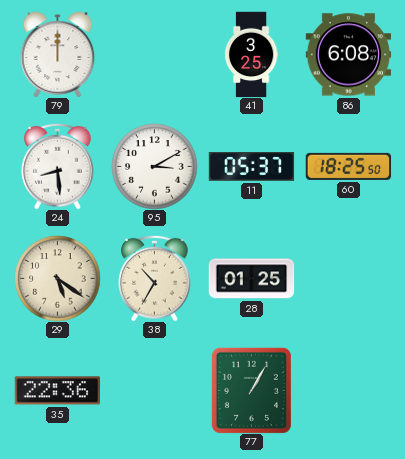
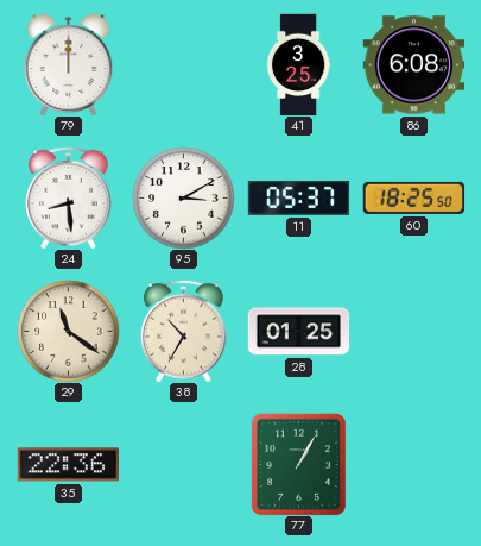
29: 5:21 -> 11:21 (68, 331)
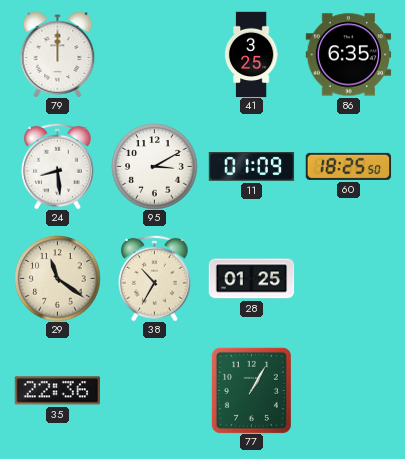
86: 6:08 -> 6:35 (348, 55)
11: 05:37 -> 01:09 (251, 167)
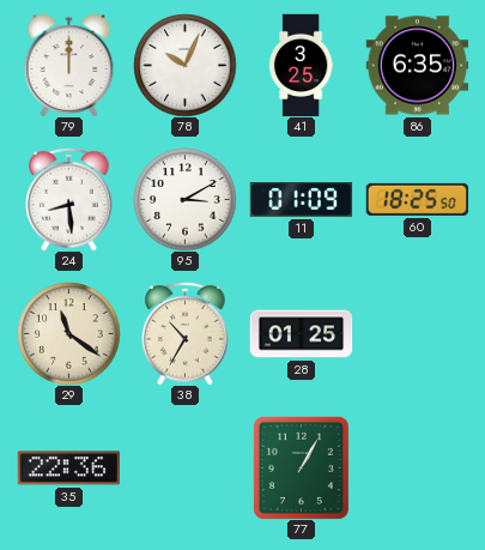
78: none -> 10:04 (184, 65)
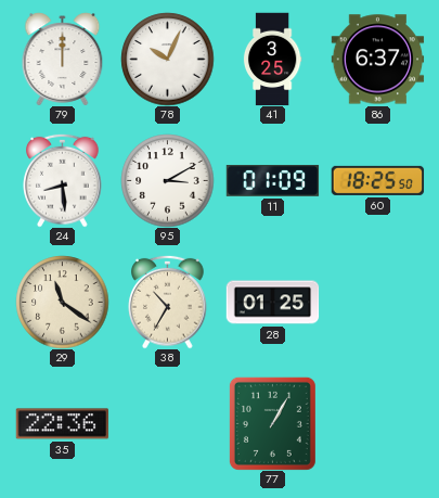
86: 6:35 -> 6:37 (377, 60)
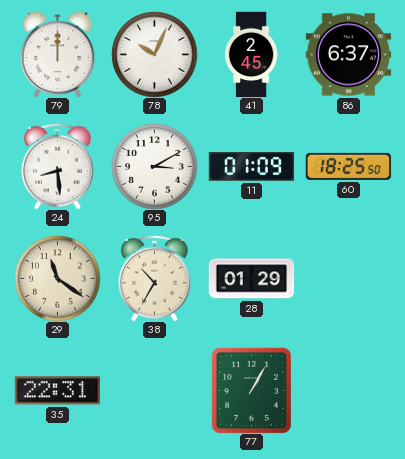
41: 3:25 -> 2:45 (251, 54)
28: 01:25 -> 01:29 (251, 279)
35: 22:36 -> 22:31 (57, 391)
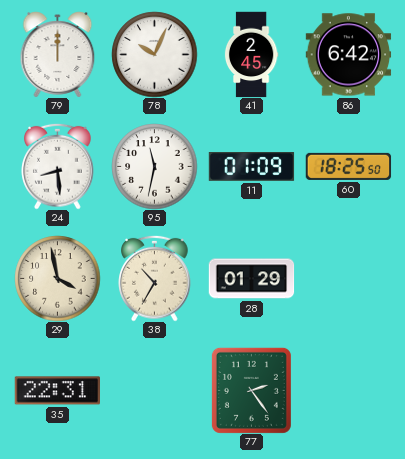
86: 6:37 -> 6:42 (348, 55)
95: 3:10 -> 11:32 (154, 166)
29: 11:21 -> 3:58 (57, 278)
77: 1:05 -> 2:24 (251, 390)
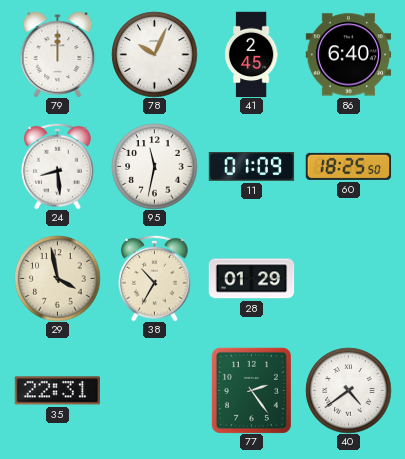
86: 6:42 -> 6:40 (348, 55)
40: none -> 4:39 (348, 390)
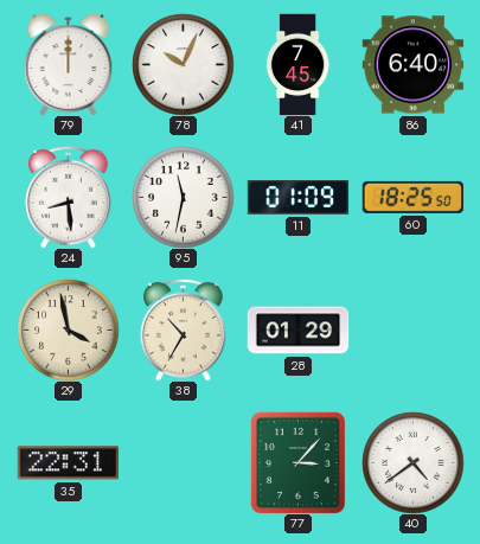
41: 2:45 -> 7:45 (297, 64)
77: 2:24 -> 3:07 (297, 462)
